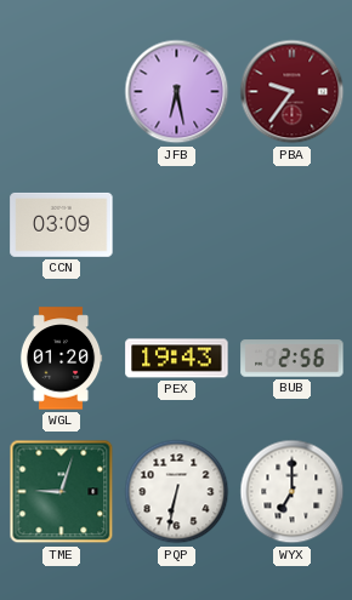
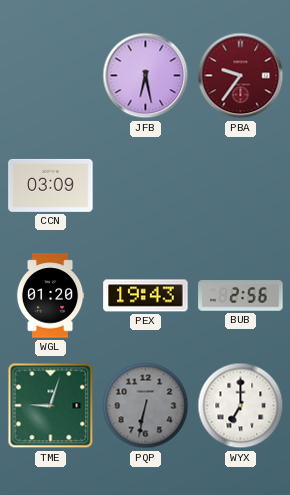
PQP dial: white -> grey (146, 406)
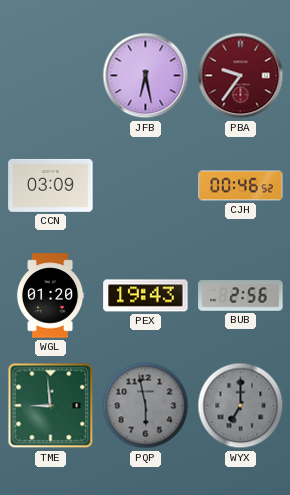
CJH: none -> 00:46 (241, 186)
TME: 9:03 -> 8:59 (51, 406)
PQP: 6:32 -> 5:58 (146, 406)
WYX dial: white -> grey (241, 406)
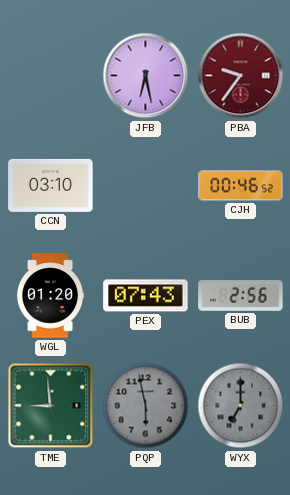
CCN: 03:09 -> 03:10 (51, 185)
PEX: 19:43 -> 07:43 (146, 296)
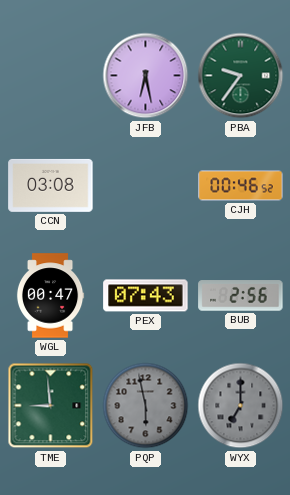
PBA dial: burgundy -> green (241, 76)
CCN: 03:10 -> 03:08 (51, 185)
WGL: 01:20 -> 00:47 (50, 296)
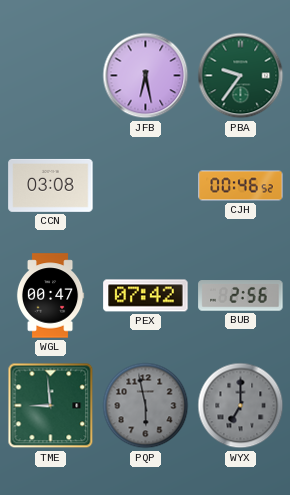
PEX: 07:43 -> 07:42 (146, 296)
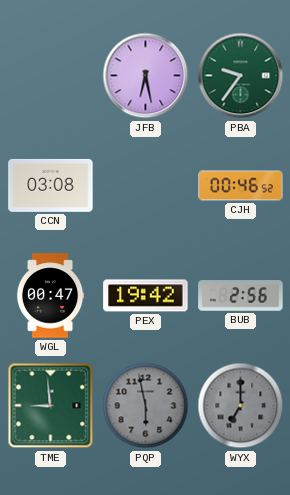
PEX: 07:42 -> 19:42 (146, 296)
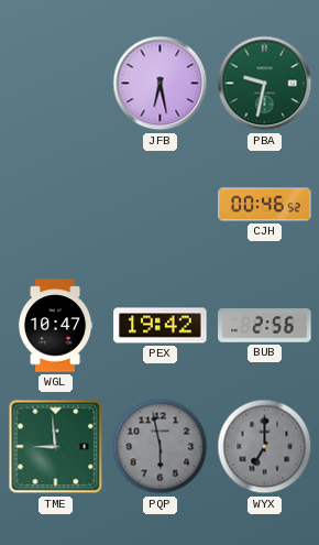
PBA: 9:36 -> 9:32 (265, 84)
CCN: 03:08 -> none (51, 185)
WGL: 00:47 -> 10:47 (55, 326)
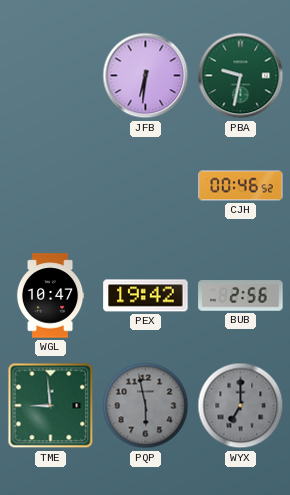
JFB: 6:28 -> 6:31 (146, 76)
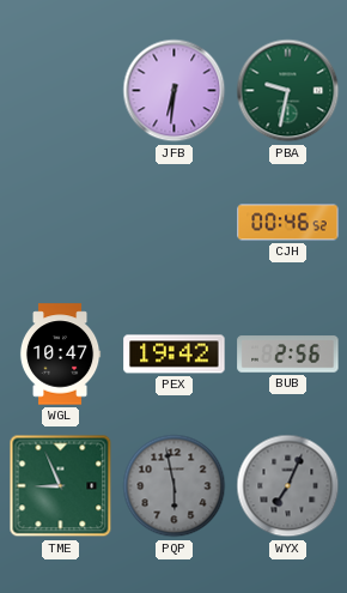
TME: 8:59 -> 8:56 (61, 486)
WYX: 7:00 -> 7:04 (288, 486)
